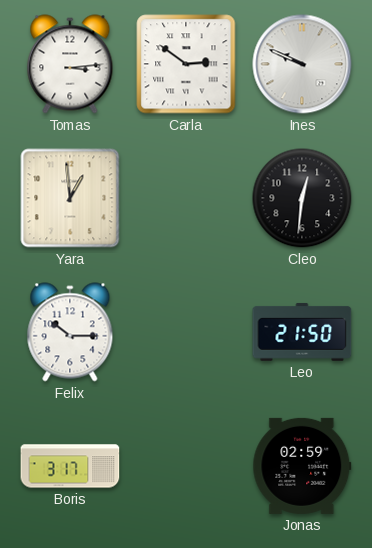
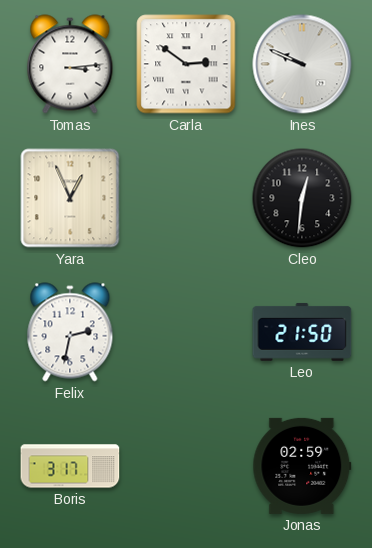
Yara: 12:59 -> 12:56 (70, 198)
Felix: 10:15 -> 2:32 (70, 332)
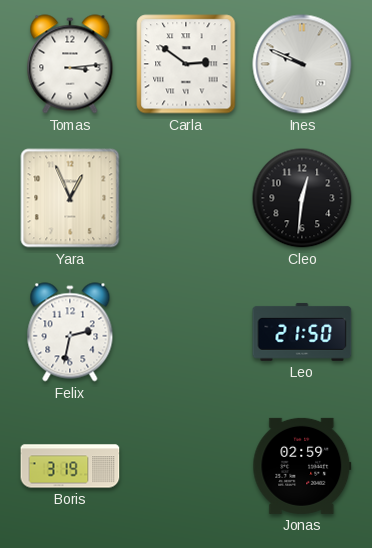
Boris: 3:17 -> 3:19 (70, 466)
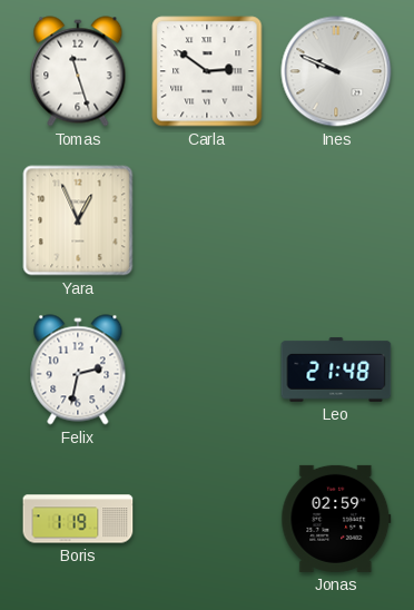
Tomas: 3:14 -> 11:27 (78, 71)
Cleo: 12:31 -> none (302, 198)
Leo: 21:50 -> 21:48 (336, 370)
Boris: 3:19 -> 1:19 (78, 519)
